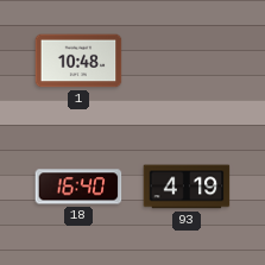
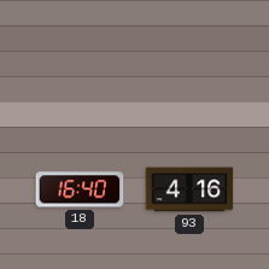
1: 10:48 -> none (78, 61)
93: 4:19 -> 4:16 (189, 189)
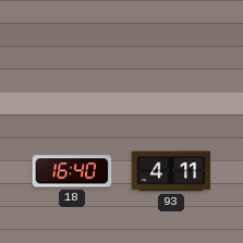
93: 4:16 -> 4:11 (171, 171)
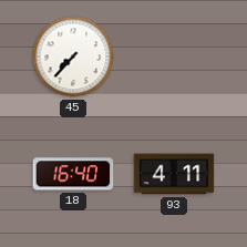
45: none -> 7:37 (73, 56)
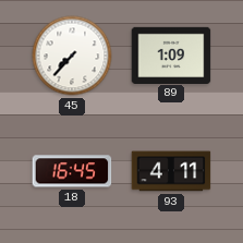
89: none -> 1:09 (171, 54)
18: 16:40 -> 16:45 (72, 171)
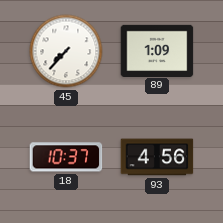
18: 16:45 -> 10:37 (66, 157)
93: 4:11 -> 4:56 (157, 157)
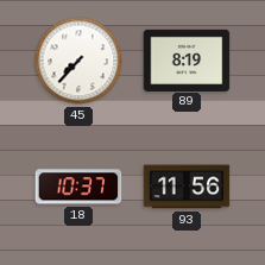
89: 1:09 -> 8:19 (187, 59)
93: 4:56 -> 11:56 (187, 187)
